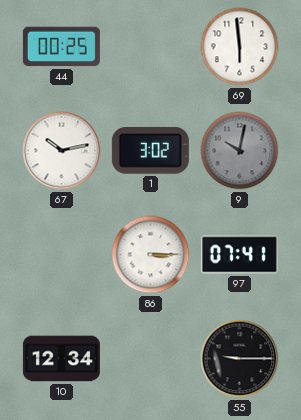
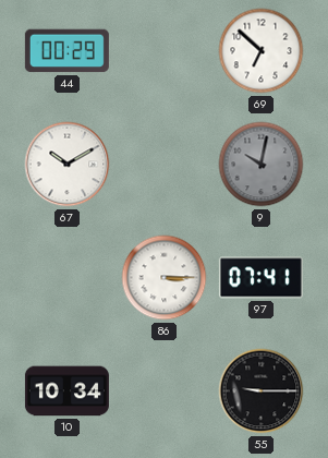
44: 00:25 -> 00:29 (66, 51)
69: 5:59 -> 6:52 (262, 51)
67: 10:13 -> 10:10 (68, 165)
1: 3:02 -> none (150, 150)
10: 12:34 -> 10:34 (66, 391)
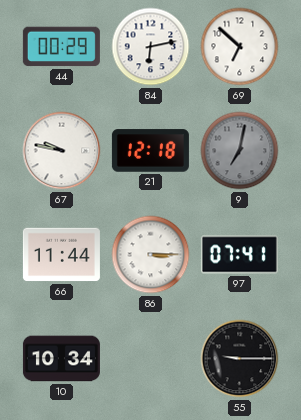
84: none -> 6:13 (151, 47)
67: 10:10 -> 9:47 (62, 151)
21: none -> 12:18 (150, 151)
9: 10:02 -> 7:02 (240, 151)
66: none -> 11:44 (61, 255)
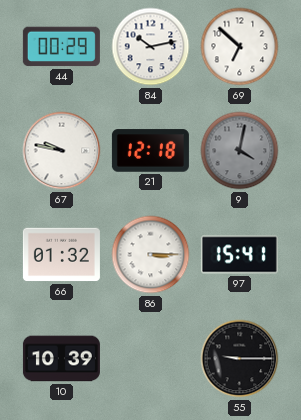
84: 6:13 -> 10:13 (151, 47)
9: 7:02 -> 4:02 (240, 151)
66: 11:44 -> 01:32 (61, 255)
97: 07:41 -> 15:41 (239, 255)
10: 10:34 -> 10:39 (61, 359)
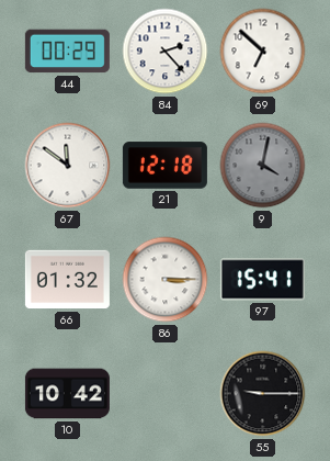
84: 10:13 -> 2:23 (166, 52)
67: 9:47 -> 11:51 (68, 166)
10: 10:39 -> 10:42 (67, 394)
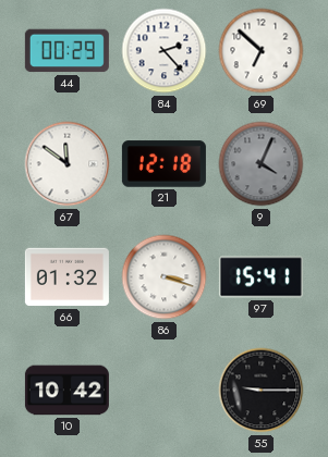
9: 4:02 -> 4:04 (262, 164)
86: 3:15 -> 3:18 (165, 277)
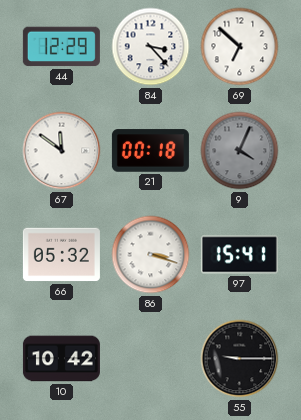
44: 00:29 -> 12:29 (61, 47)
84: 2:23 -> 3:23 (151, 47)
21: 12:18 -> 00:18 (150, 151)
66: 01:32 -> 05:32 (61, 255)
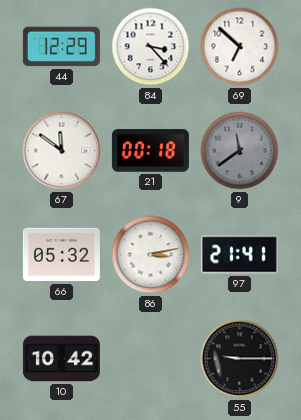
9: 4:04 -> 11:39 (240, 151)
86: 3:18 -> 3:13 (151, 255)
97: 15:41 -> 21:41 (239, 255)
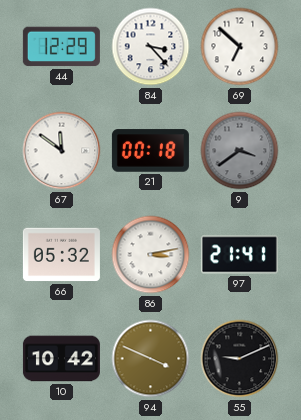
9: 11:39 -> 3:39 (240, 151)
94: none -> 3:49 (151, 359)
55: 9:15 -> 9:11 (240, 359)
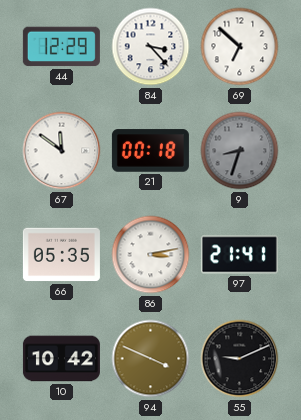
9: 3:39 -> 8:33 (240, 151)
66: 05:32 -> 05:35 (61, 255)
